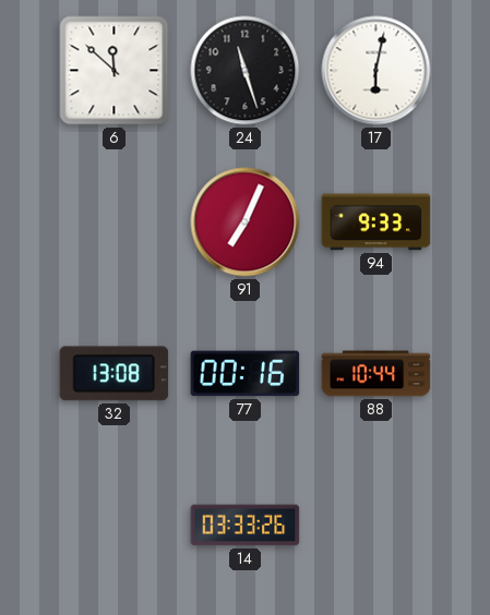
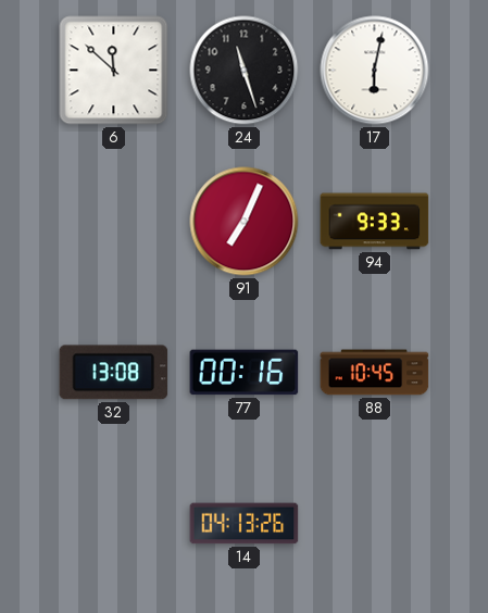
88: 10:44 -> 10:45 (375, 373)
14: 03:33 -> 04:13 (245, 524)
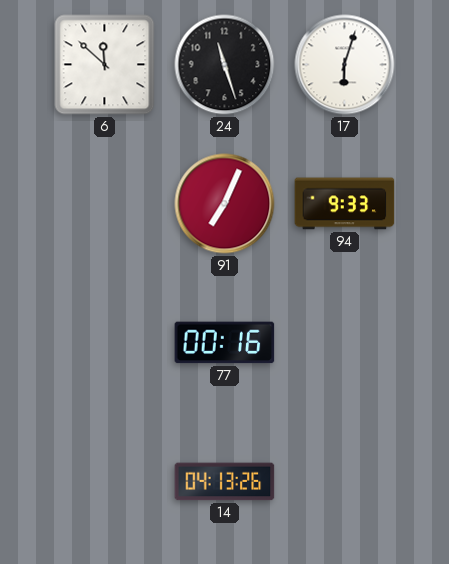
17: 6:02 -> 6:03 (345, 65)
32: 13:08 -> none (114, 373)
88: 10:45 -> none (375, 373)
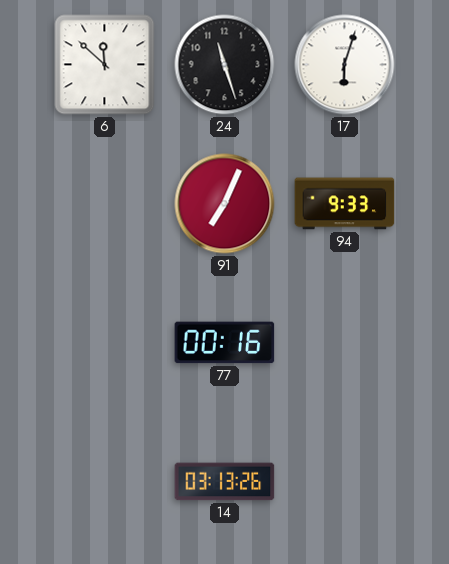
14: 04:13 -> 03:13 (225, 482)
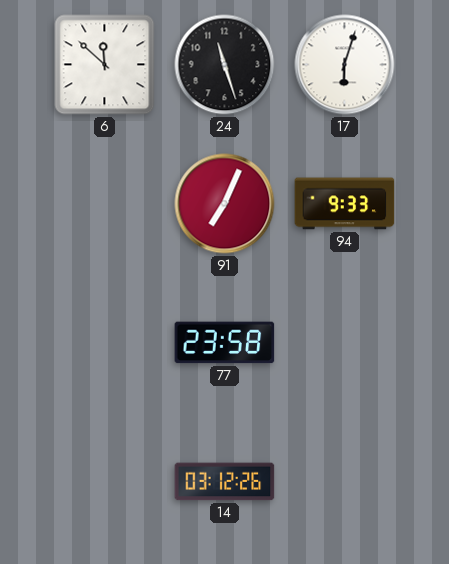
77: 00:16 -> 23:58 (225, 343)
14: 03:13 -> 03:12 (225, 482)
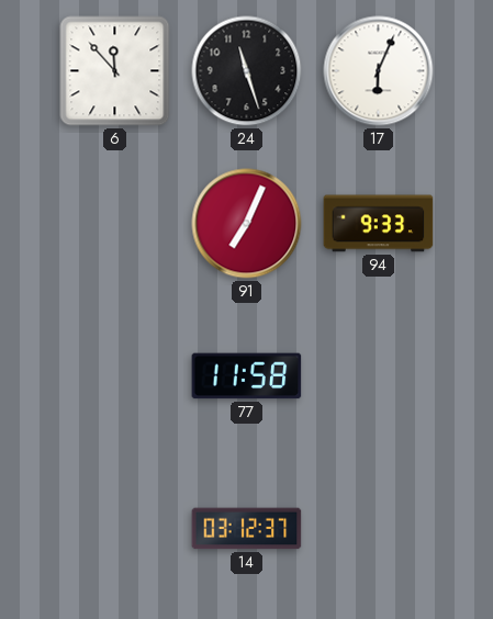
6: 11:52 -> 11:53 (115, 71)
17: 6:03 -> 6:04 (379, 71)
77: 23:58 -> 11:58 (247, 376)
14: 03:12:26 -> 03:12:37 (247, 529)
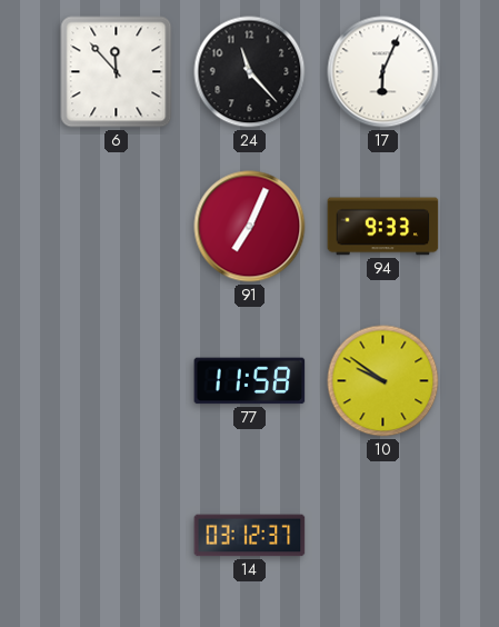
24: 11:27 -> 11:23 (250, 72)
10: none -> 9:51 (383, 381)
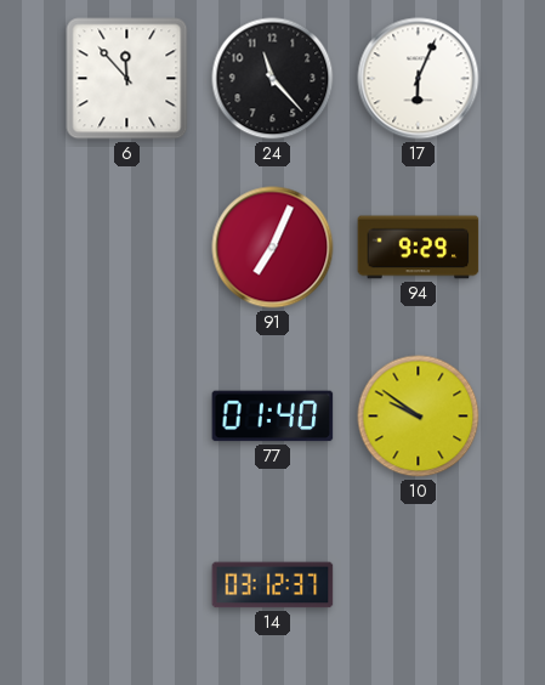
94: 9:33 -> 9:29 (419, 248)
77: 11:58 -> 01:40 (273, 417)
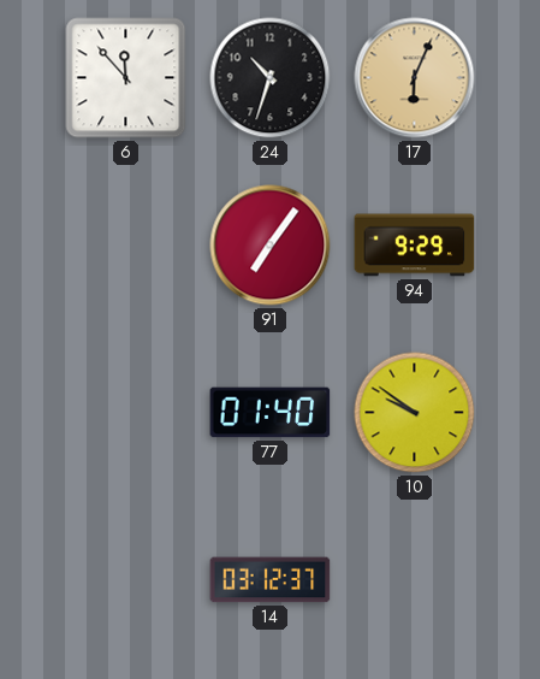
24: 11:23 -> 10:33 (271, 78)
17 dial: white -> champagne (415, 78)
91: 7:04 -> 7:06 (271, 246)
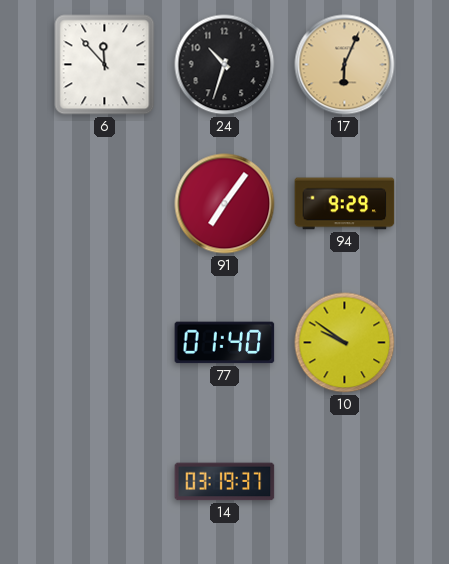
14: 03:12 -> 03:19 (225, 482)
